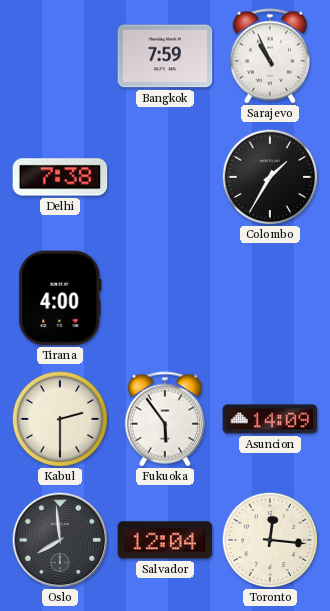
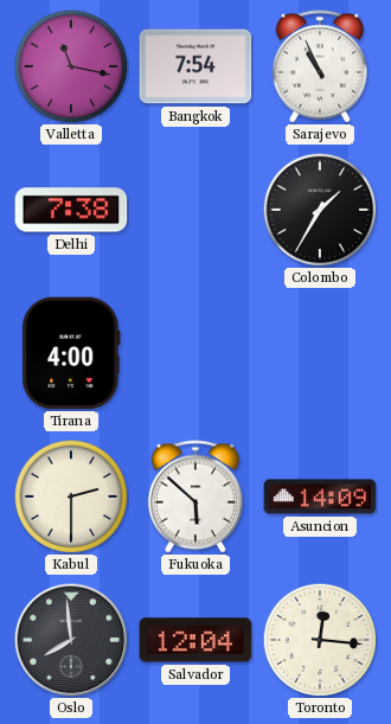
Valletta: none -> 11:17 (71, 66)
Bangkok: 7:59 -> 7:54 (195, 66)
Fukuoka: 5:54 -> 5:52 (195, 496)
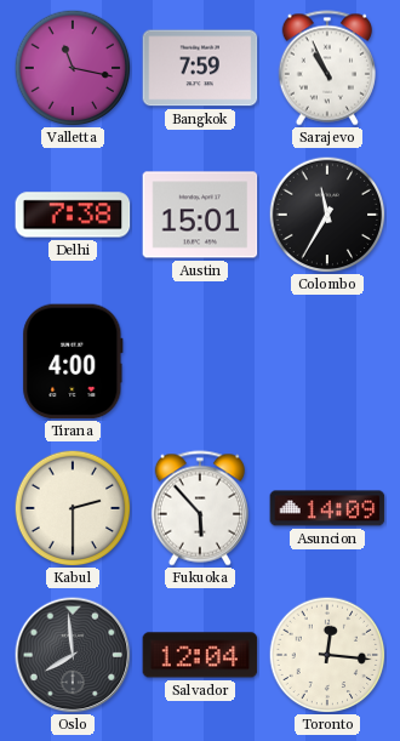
Bangkok: 7:54 -> 7:59 (200, 68)
Austin: none -> 15:01 (200, 215)
Colombo: 1:35 -> 11:35 (327, 215)
Fukuoka: 5:52 -> 5:53 (200, 508)
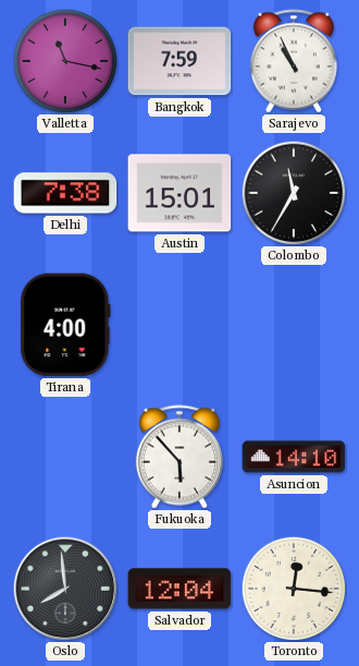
Kabul: 2:30 -> none (73, 508)
Asuncion: 14:09 -> 14:10 (294, 457)
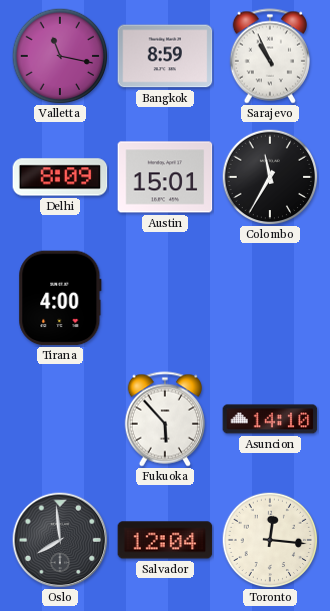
Bangkok: 7:59 -> 8:59 (165, 56)
Delhi: 7:38 -> 8:09 (60, 177)
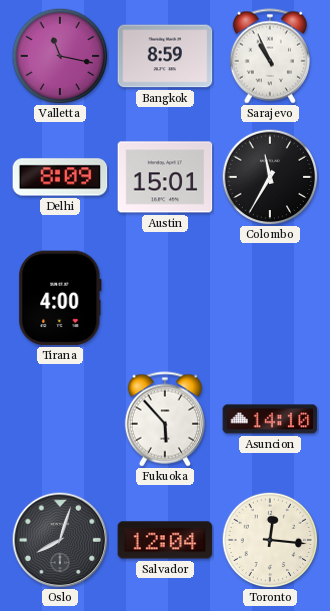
Oslo: 7:59 -> 8:03 (60, 540)
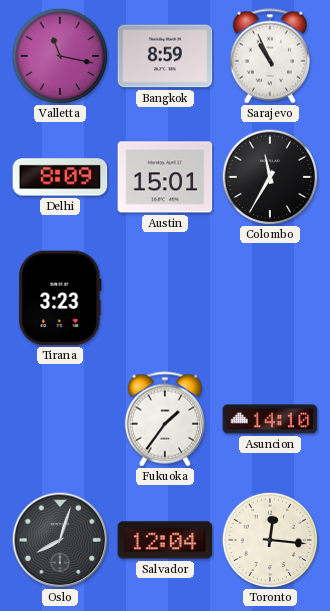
Tirana: 4:00 -> 3:23 (60, 298)
Fukuoka: 5:53 -> 1:36 (165, 419)
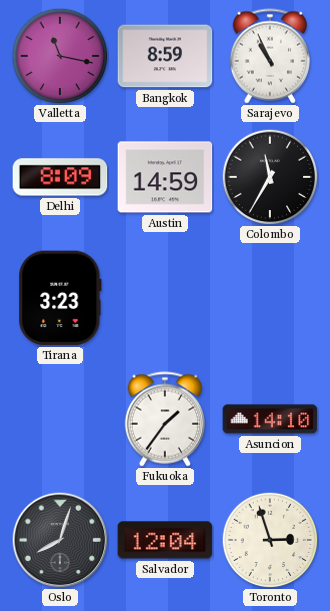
Austin: 15:01 -> 14:59 (165, 177)
Toronto: 12:16 -> 2:57 (270, 540)
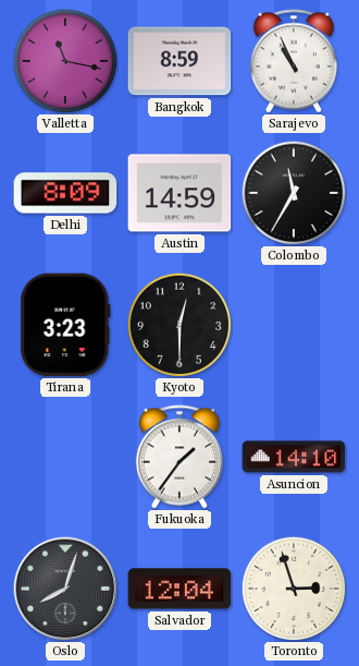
Kyoto: none -> 12:30 (179, 325)
